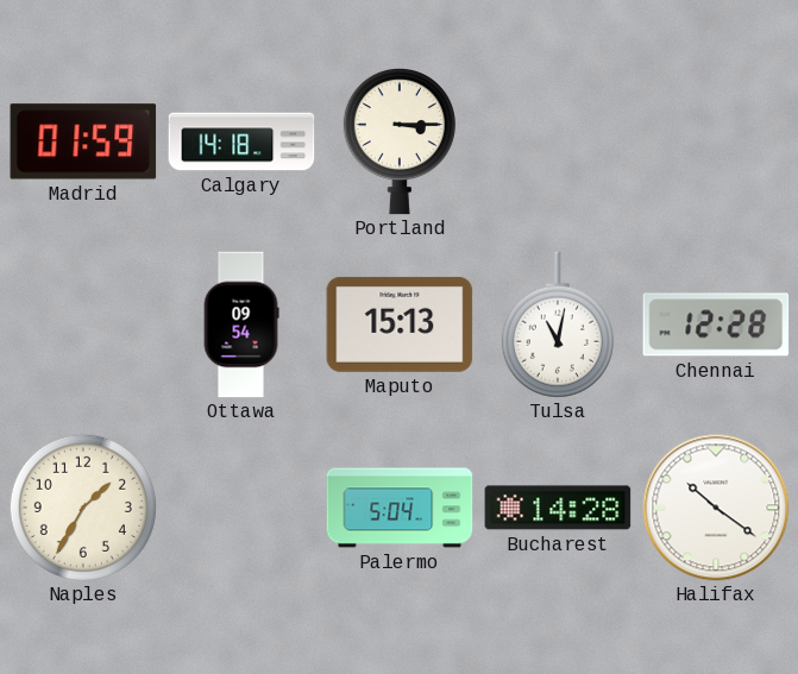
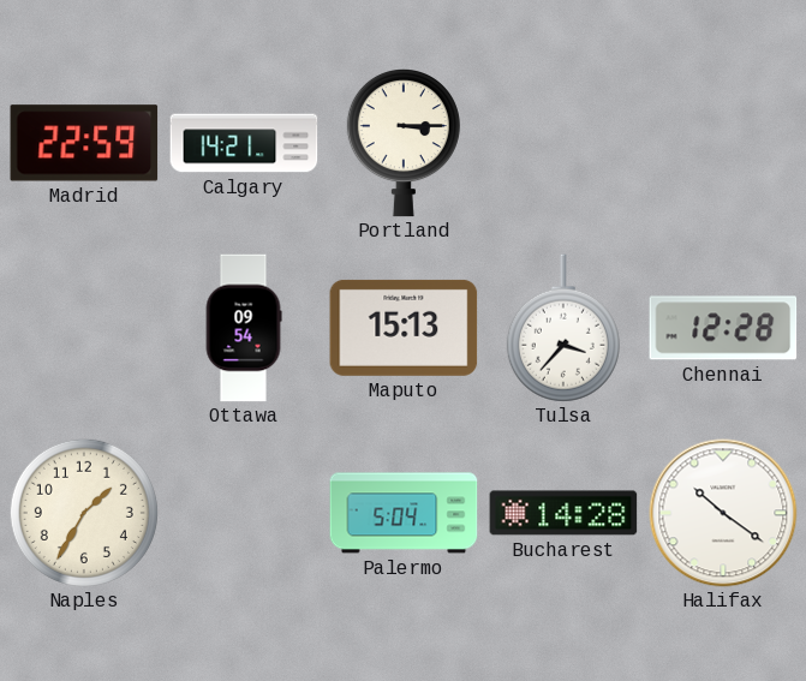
Madrid: 01:59 -> 22:59 (84, 143)
Calgary: 14:18 -> 14:21 (244, 143)
Tulsa: 11:02 -> 3:37 (563, 328)
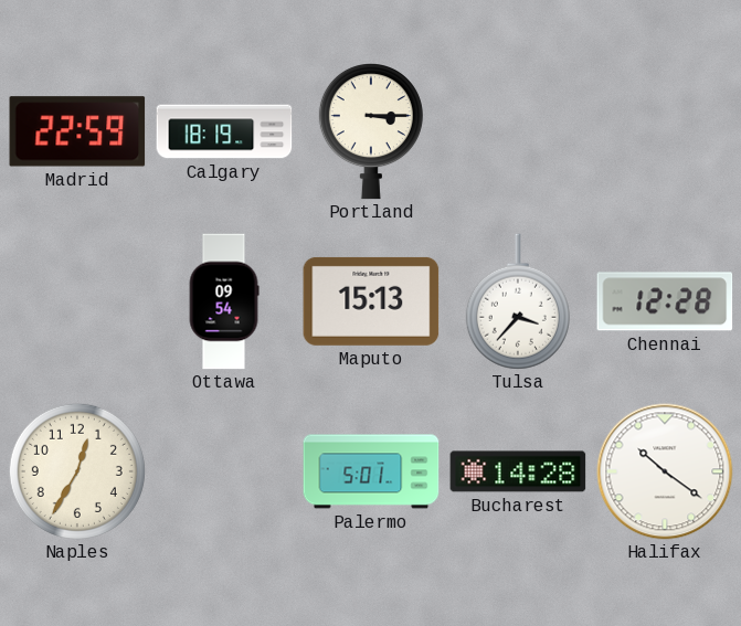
Calgary: 14:21 -> 18:19 (224, 131)
Naples: 1:35 -> 12:35 (77, 471)
Palermo: 5:04 -> 5:01 (371, 471)
